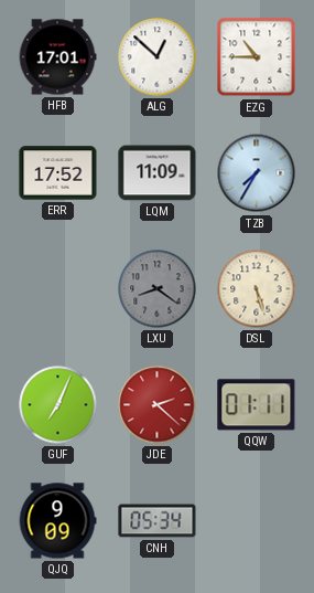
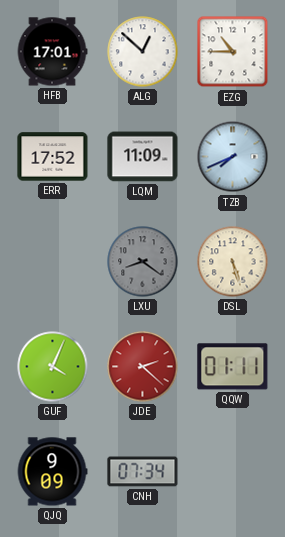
TZB: 7:35 -> 7:41 (233, 157)
GUF: 7:04 -> 4:04 (53, 367)
CNH: 05:34 -> 07:34 (143, 472)
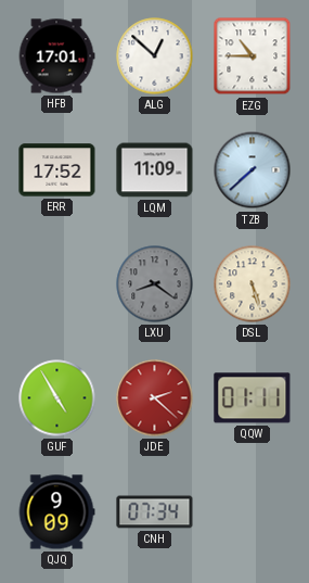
TZB: 7:41 -> 7:38 (253, 170)
GUF: 4:04 -> 4:55 (57, 398)
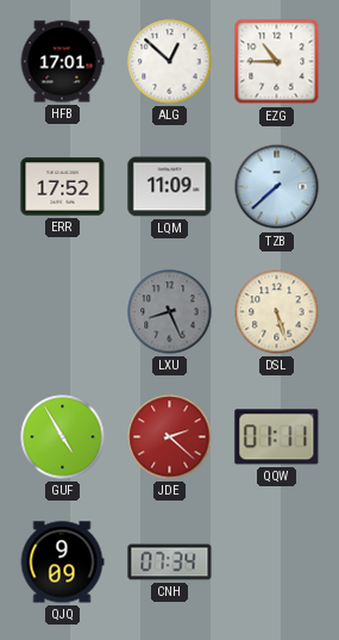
LXU: 8:21 -> 8:26 (170, 312)
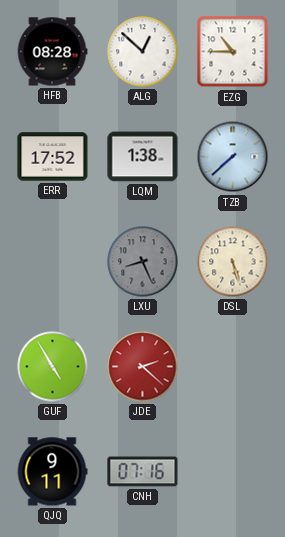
HFB: 17:01 -> 08:28 (52, 52)
LQM: 11:09 -> 1:38 (143, 157)
QQW: 01:11 -> none (277, 437)
QJQ: 9:09 -> 9:11 (52, 472)
CNH: 07:34 -> 07:16 (143, 472)
